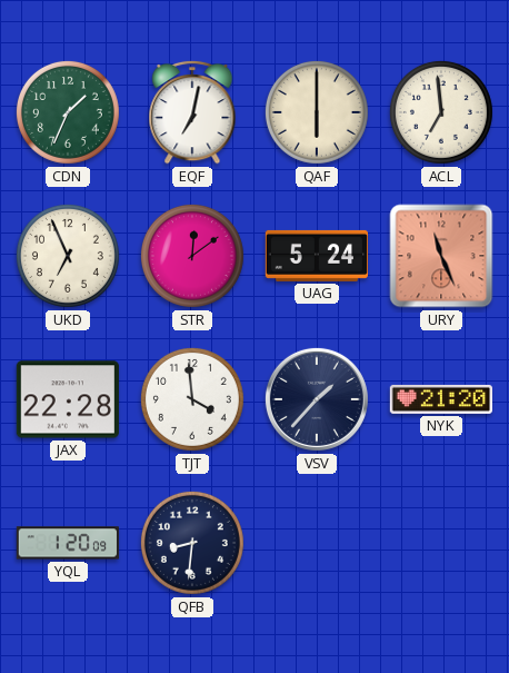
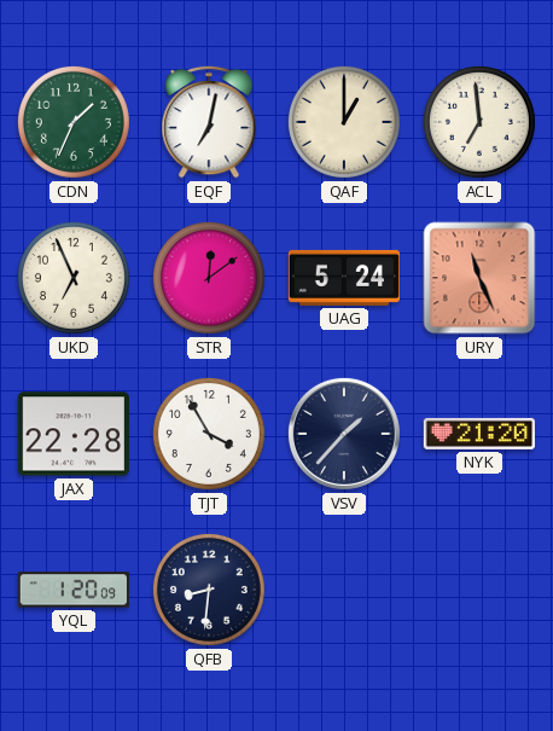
QAF: 6:00 -> 1:00 (344, 122)
TJT: 3:59 -> 3:55 (209, 434)
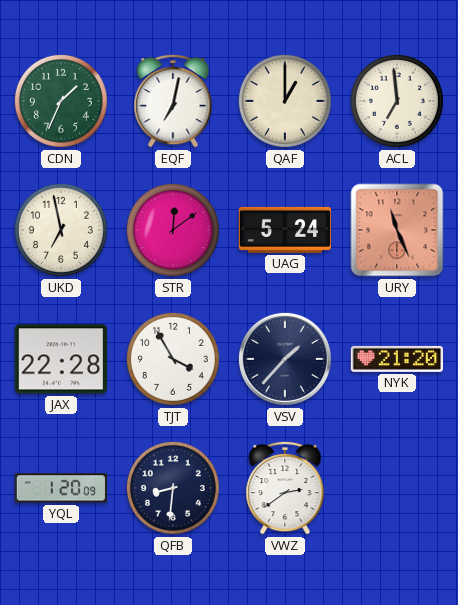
UKD: 6:56 -> 6:58 (61, 230)
VWZ: none -> 2:39 (285, 488)
